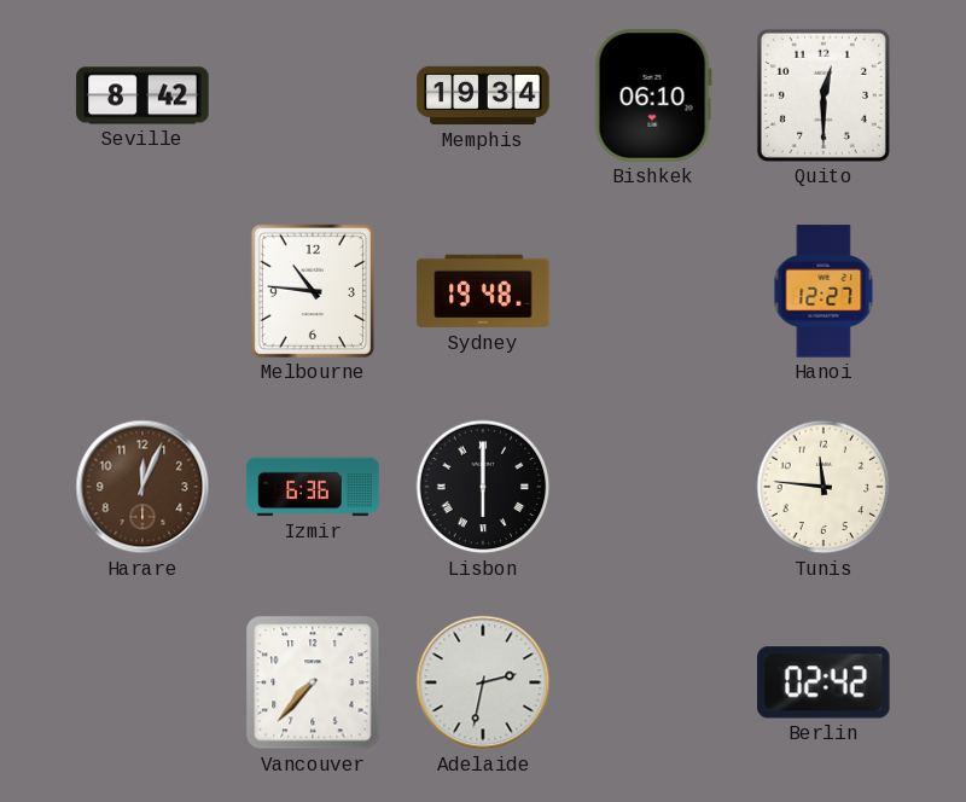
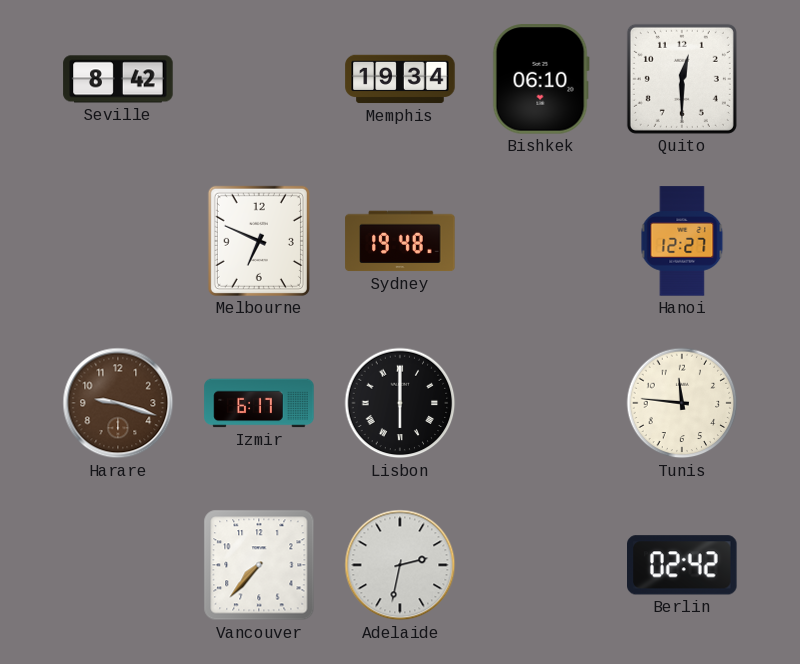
Melbourne: 10:46 -> 6:49 (259, 241)
Harare: 12:04 -> 9:18 (118, 403)
Izmir: 6:36 -> 6:17 (259, 403)
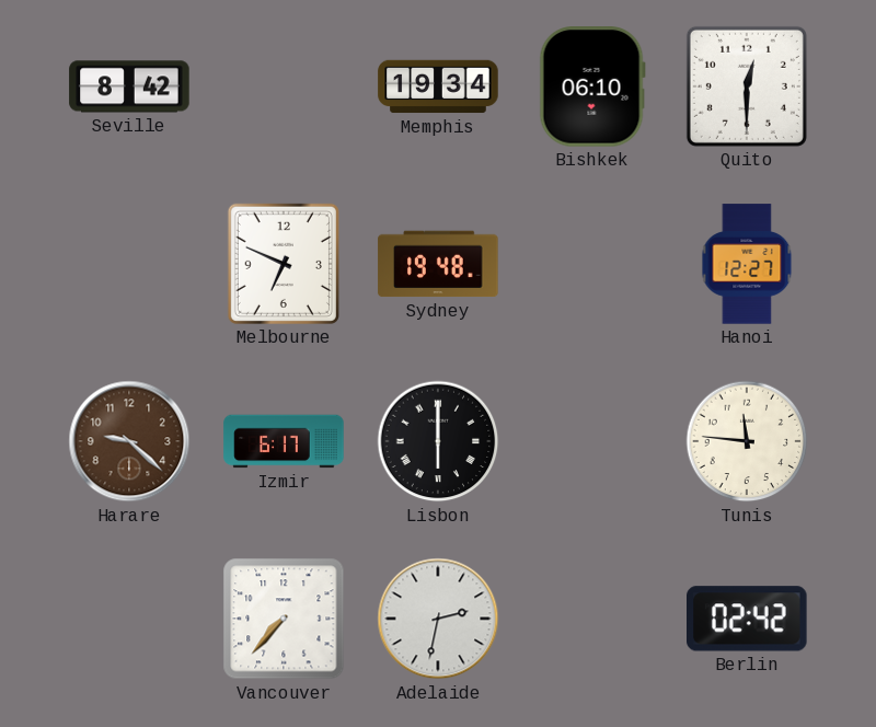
Harare: 9:18 -> 9:22 (129, 441)
